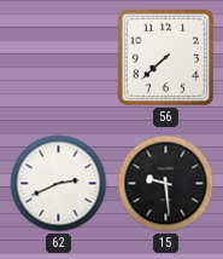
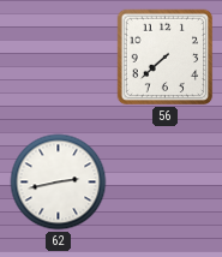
62: 2:41 -> 2:43 (59, 183)
15: 9:29 -> none (166, 184)
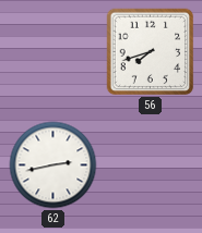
56: 7:38 -> 7:42 (151, 52)
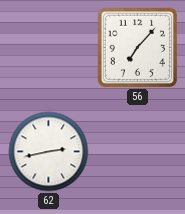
56: 7:42 -> 7:07 (138, 48)
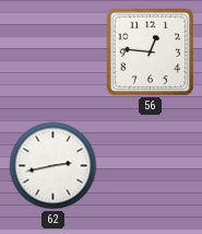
56: 7:07 -> 12:46 (151, 52)
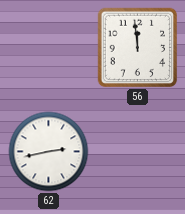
56: 12:46 -> 11:59 (138, 48)
